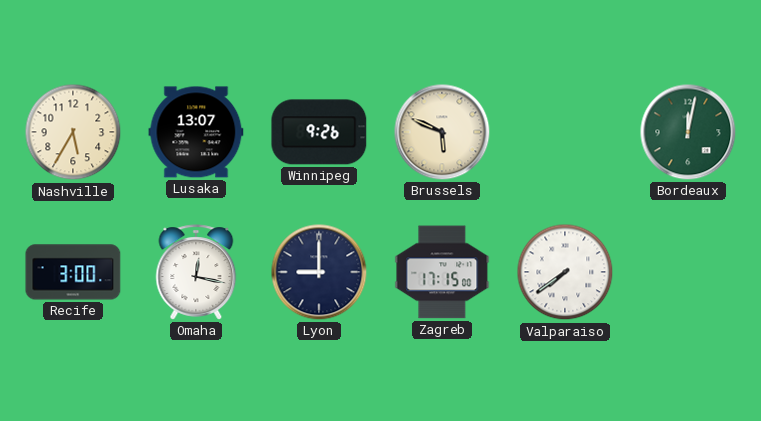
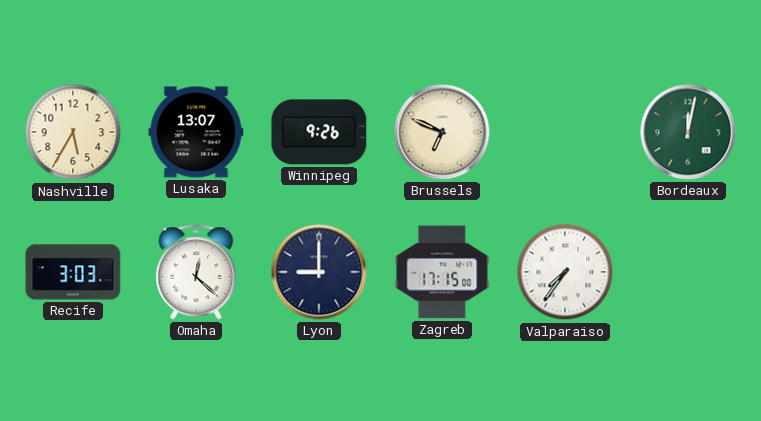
Brussels: 5:49 -> 6:49 (442, 132)
Recife: 3:00 -> 3:03 (73, 272)
Omaha: 12:17 -> 12:22 (196, 272)
Valparaiso: 7:39 -> 7:36 (565, 272)
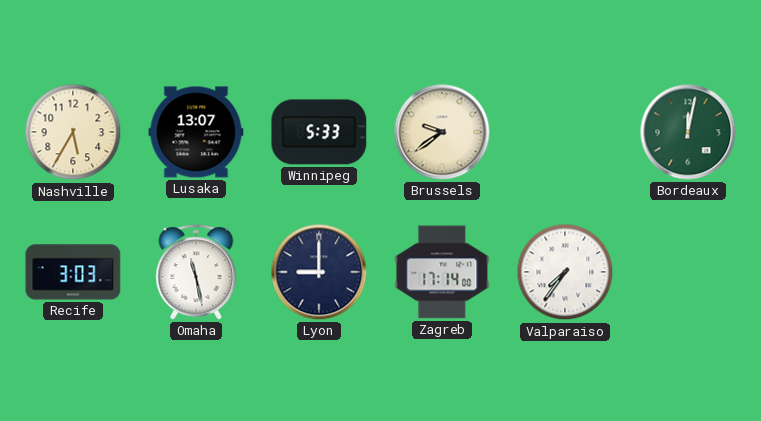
Winnipeg: 9:26 -> 5:33 (319, 132)
Brussels: 6:49 -> 9:39 (442, 132)
Omaha: 12:22 -> 11:28 (196, 272)
Zagreb: 17:15 -> 17:14 (442, 272)
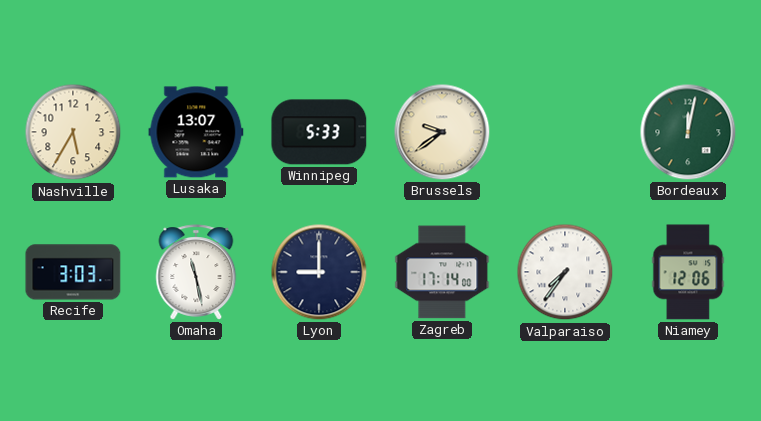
Niamey: none -> 12:06 (688, 272)
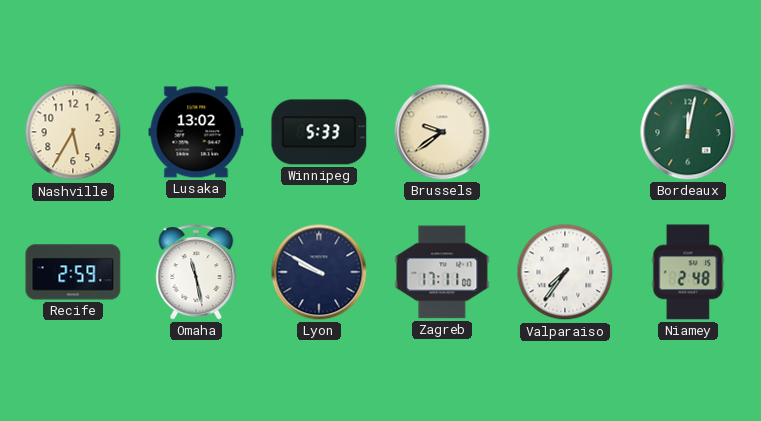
Lusaka: 13:07 -> 13:02 (196, 132)
Recife: 3:03 -> 2:59 (73, 272)
Lyon: 9:00 -> 9:50 (319, 272)
Zagreb: 17:14 -> 17:11 (442, 272)
Niamey: 12:06 -> 2:48 (688, 272)
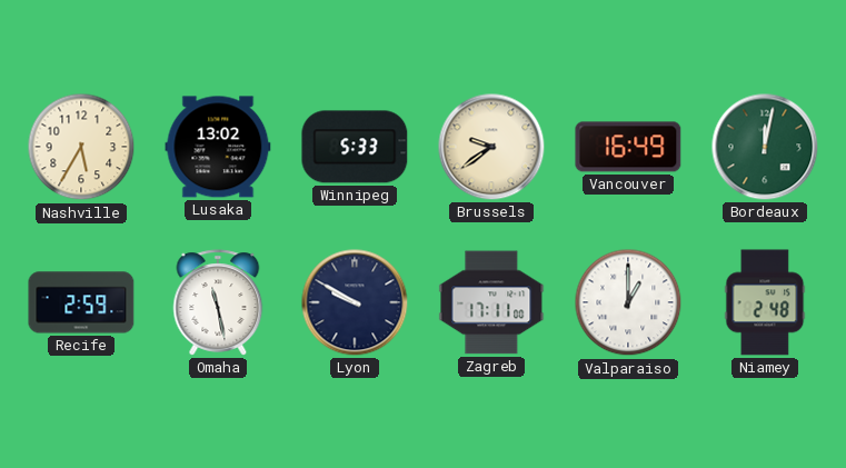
Vancouver: none -> 16:49 (628, 147)
Valparaiso: 7:36 -> 1:00 (628, 302)
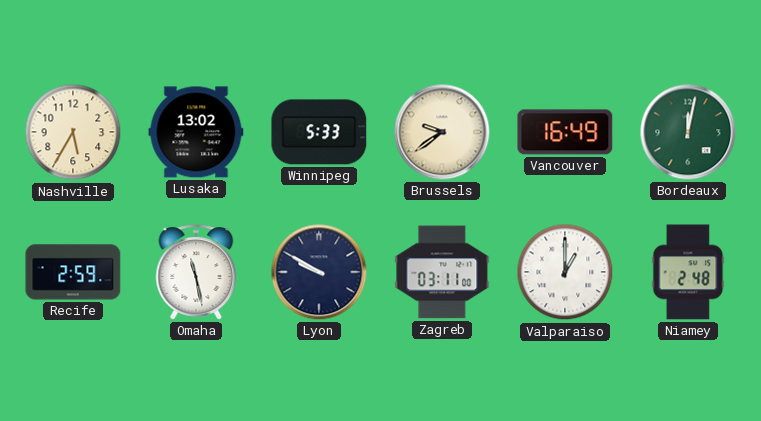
Zagreb: 17:11 -> 03:11 (442, 272)
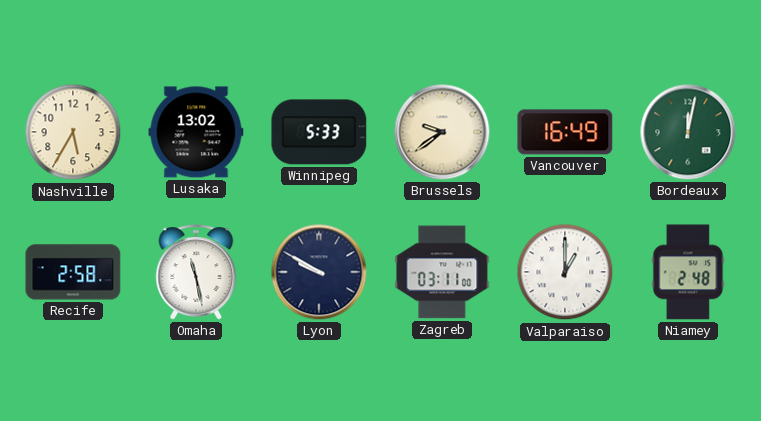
Recife: 2:59 -> 2:58 (73, 272)
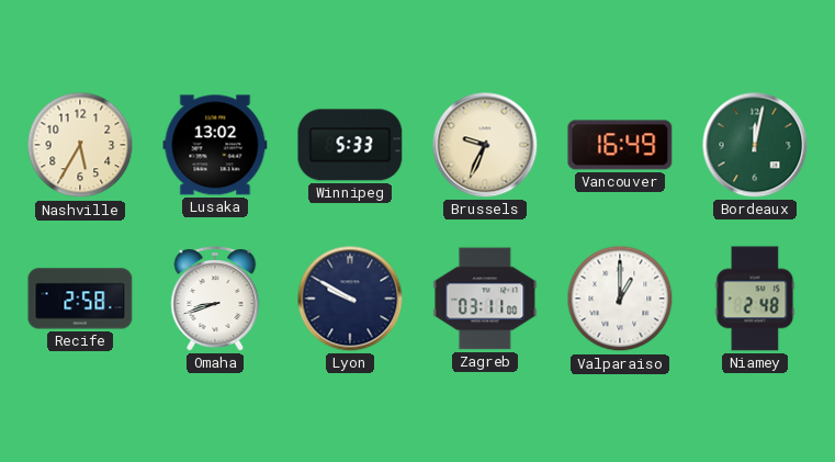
Brussels: 9:39 -> 9:34 (485, 145)
Omaha: 11:28 -> 8:42 (215, 298)
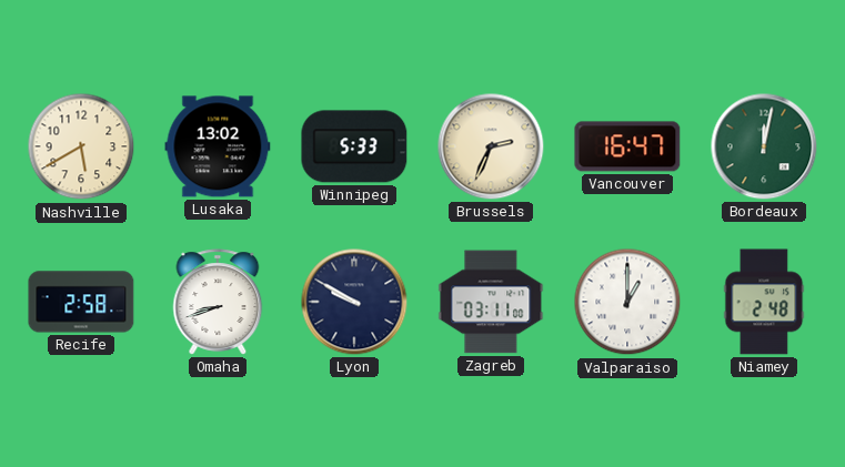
Nashville: 5:35 -> 5:40 (81, 146)
Brussels: 9:34 -> 2:34 (491, 146)
Vancouver: 16:49 -> 16:47 (627, 146)
